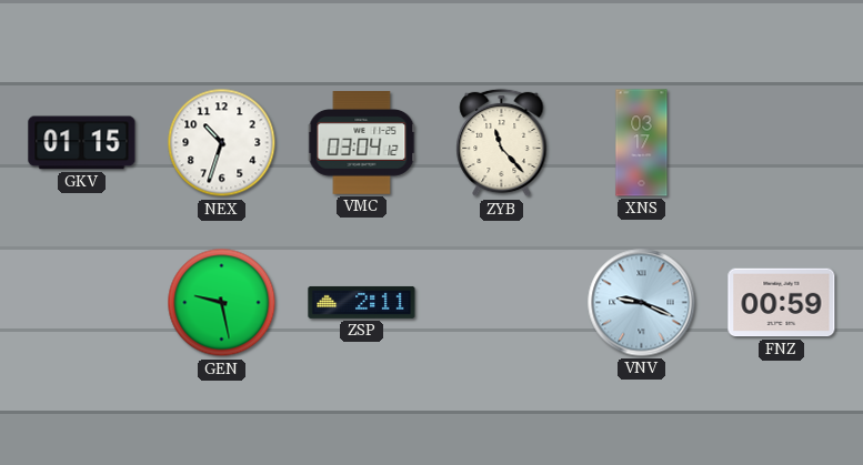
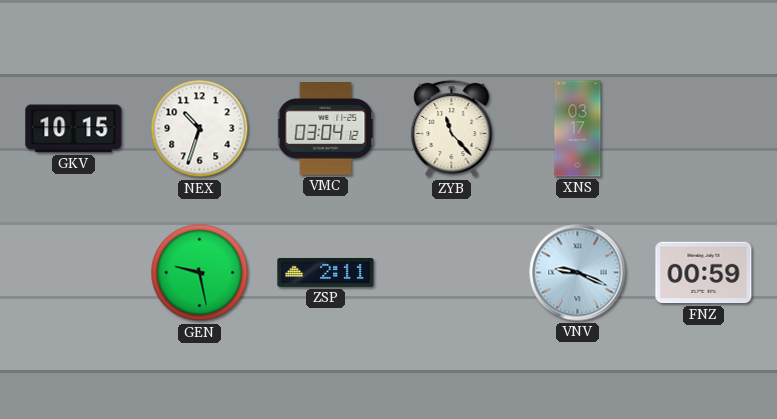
GKV: 01:15 -> 10:15 (74, 129)
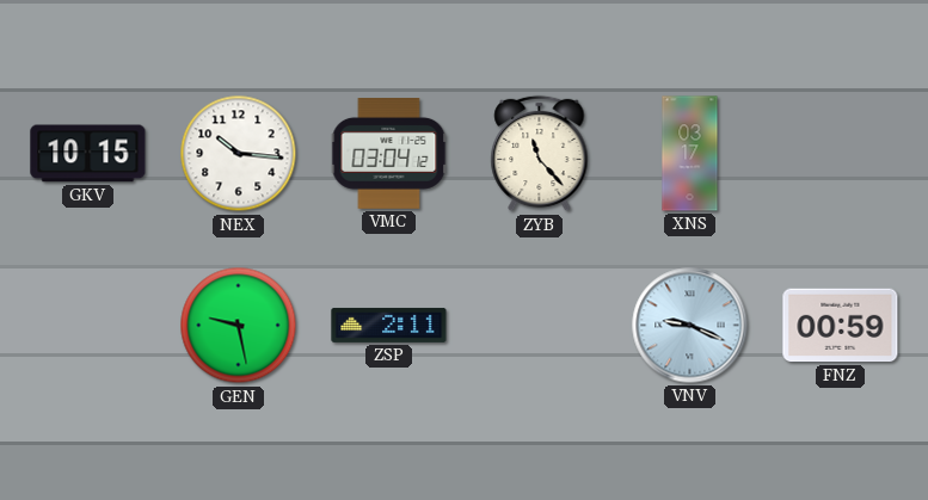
NEX: 10:33 -> 10:16 (239, 154)
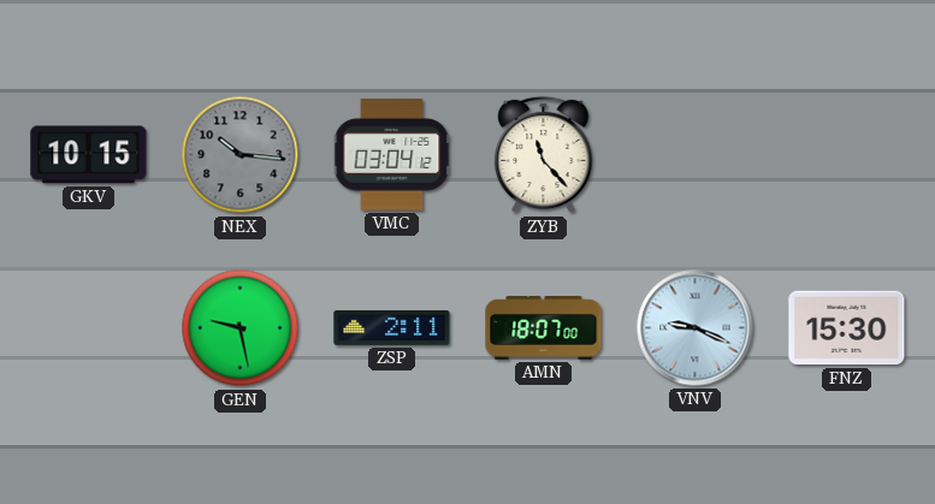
NEX dial: white -> grey (241, 155)
XNS: 03:17 -> none (690, 154)
AMN: none -> 18:07 (544, 328)
FNZ: 00:59 -> 15:30 (847, 328)
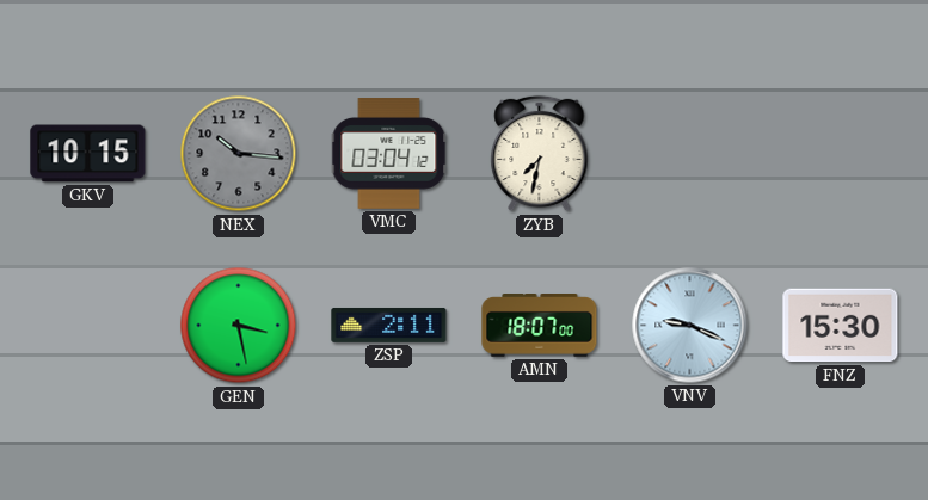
ZYB: 11:23 -> 7:32 (540, 154)
GEN: 9:28 -> 3:28 (239, 326)
